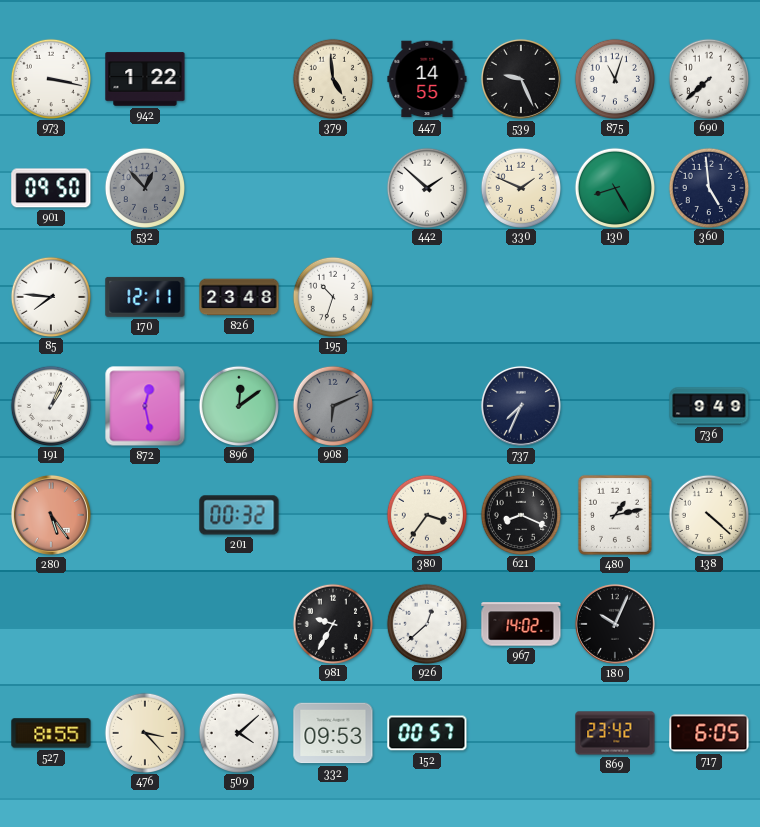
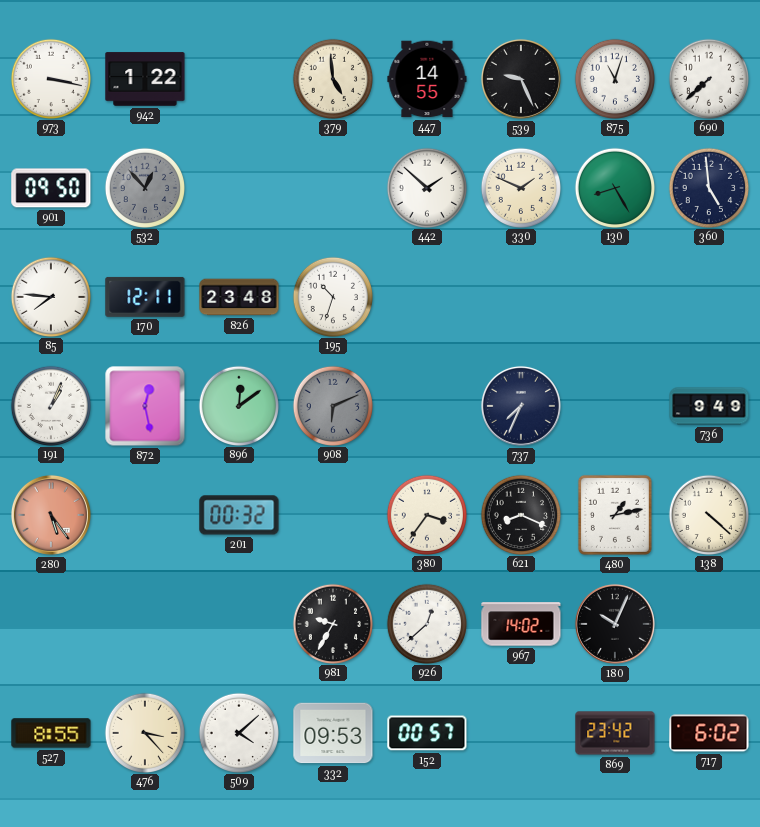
717: 6:05 -> 6:02 (709, 733)
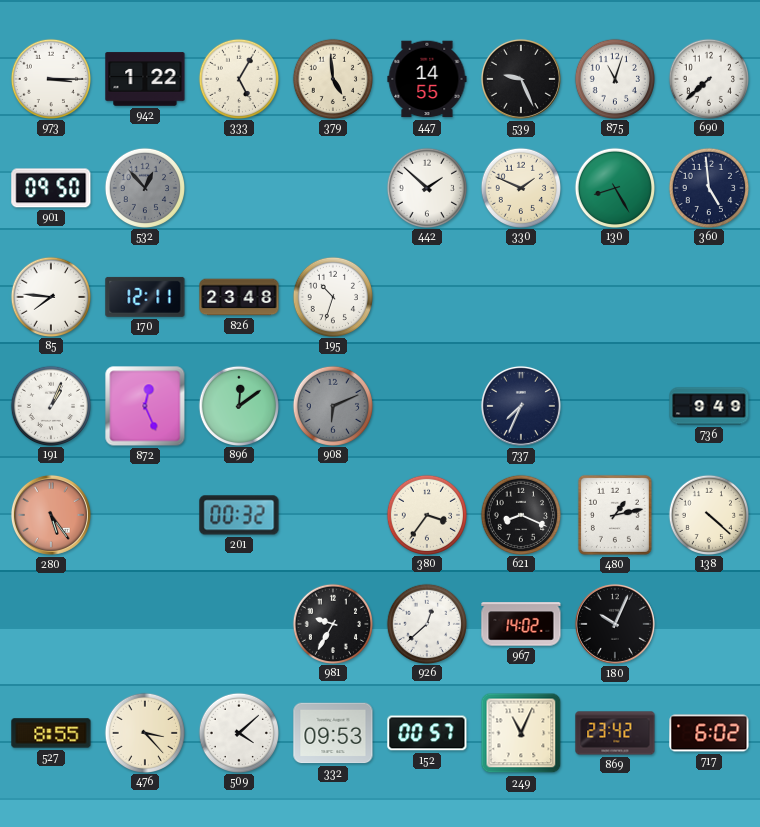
973: 3:17 -> 3:15 (50, 78)
333: none -> 5:05 (238, 78)
872: 12:28 -> 12:26 (145, 406)
249: none -> 11:04 (521, 733)
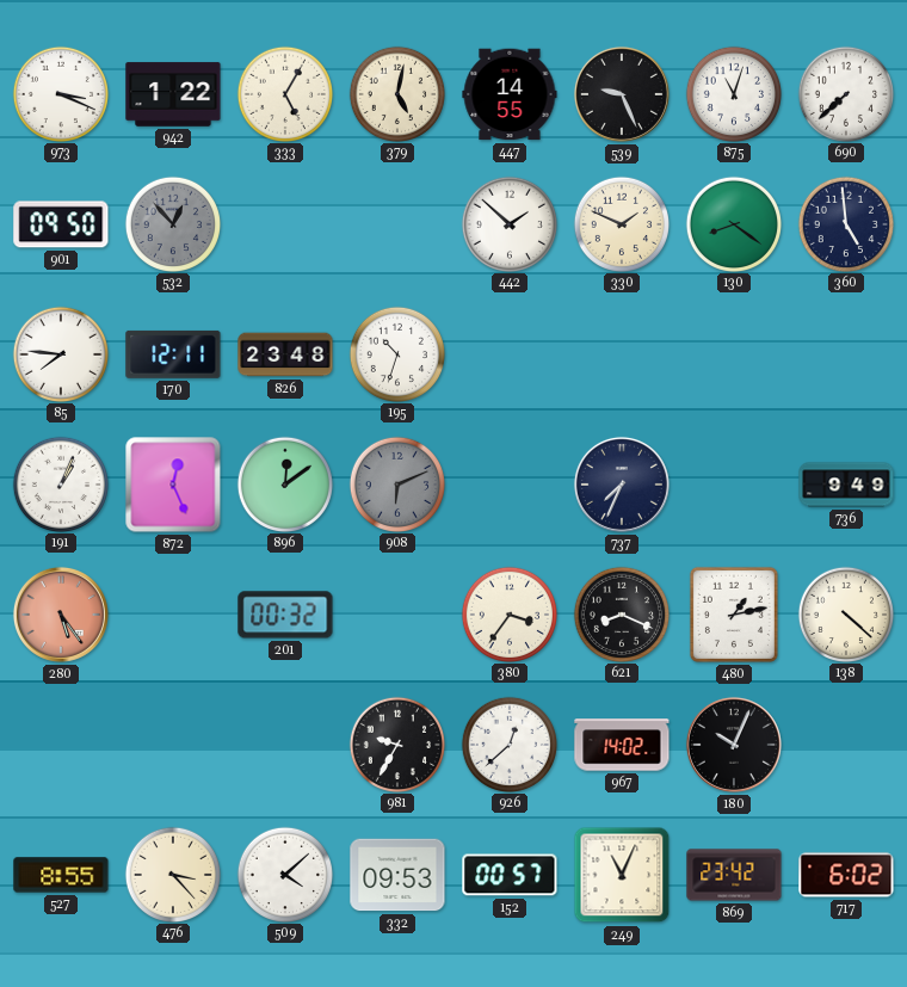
973: 3:15 -> 3:19 (60, 93)
379: 4:59 -> 5:02 (396, 93)
130: 8:25 -> 8:21 (733, 223)
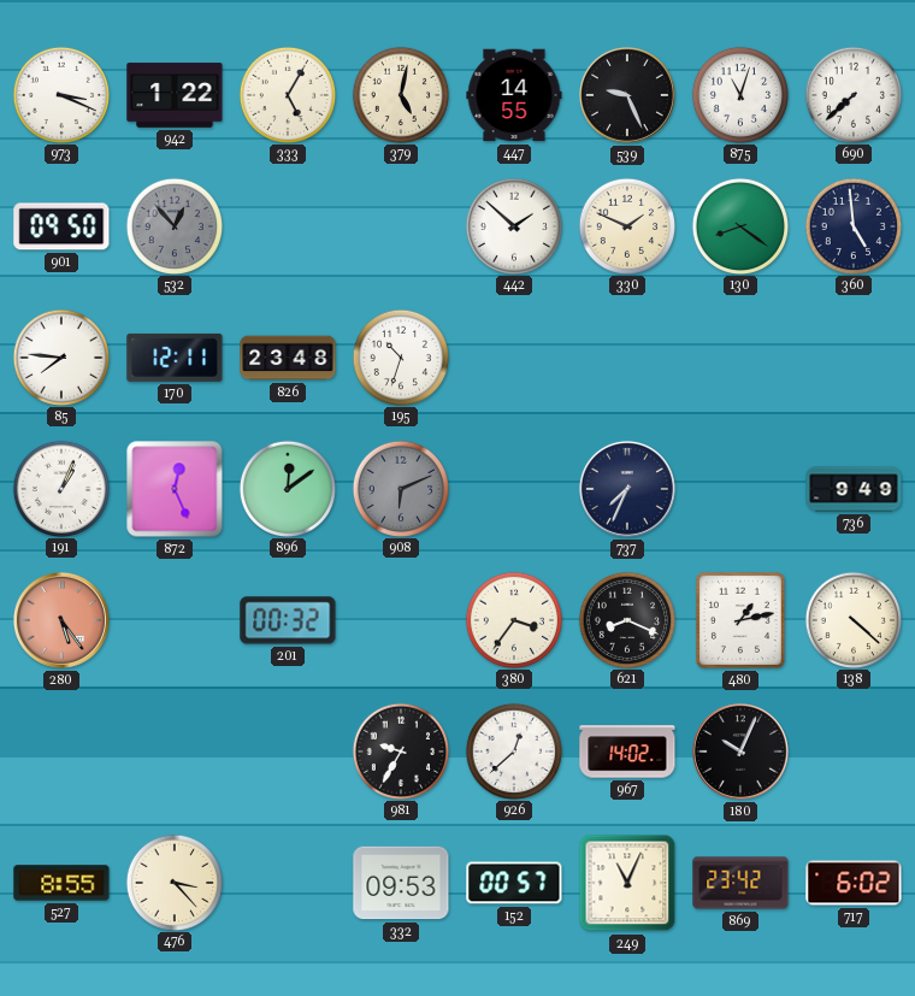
509: 4:08 -> none (284, 874)
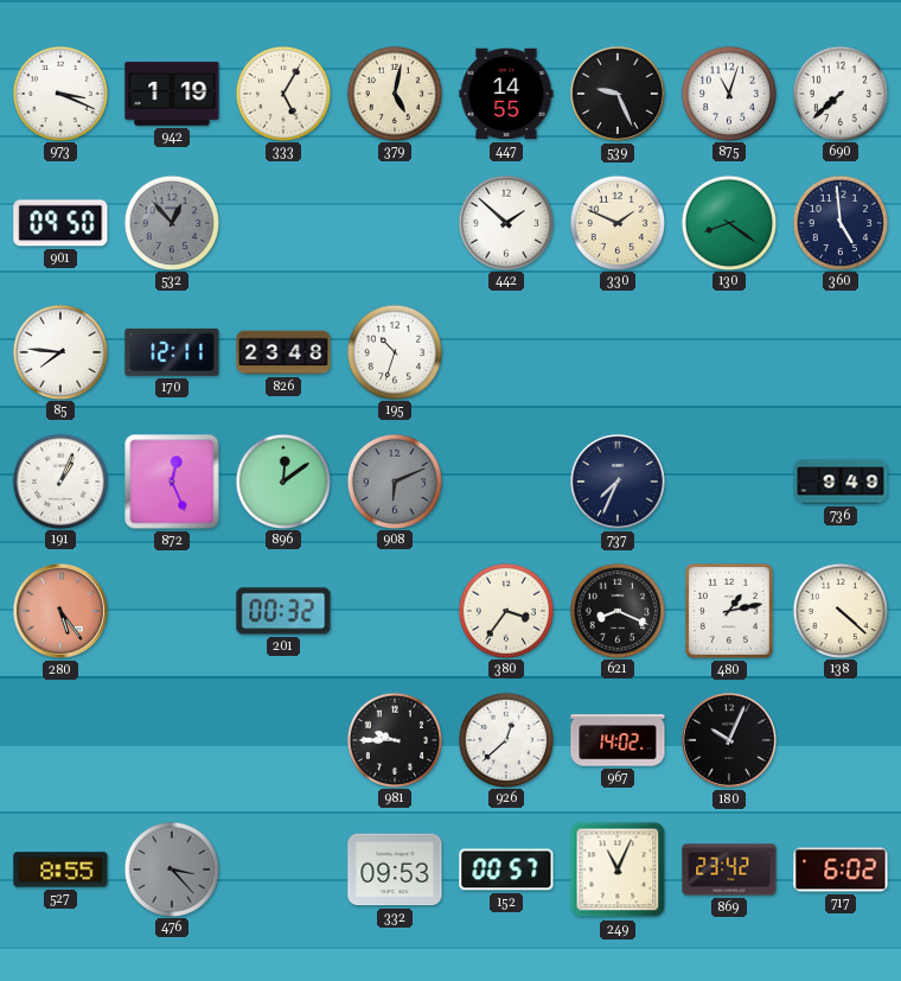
942: 1:22 -> 1:19 (172, 94)
981: 9:35 -> 9:45 (394, 739)
476 dial: cream -> grey (171, 868)
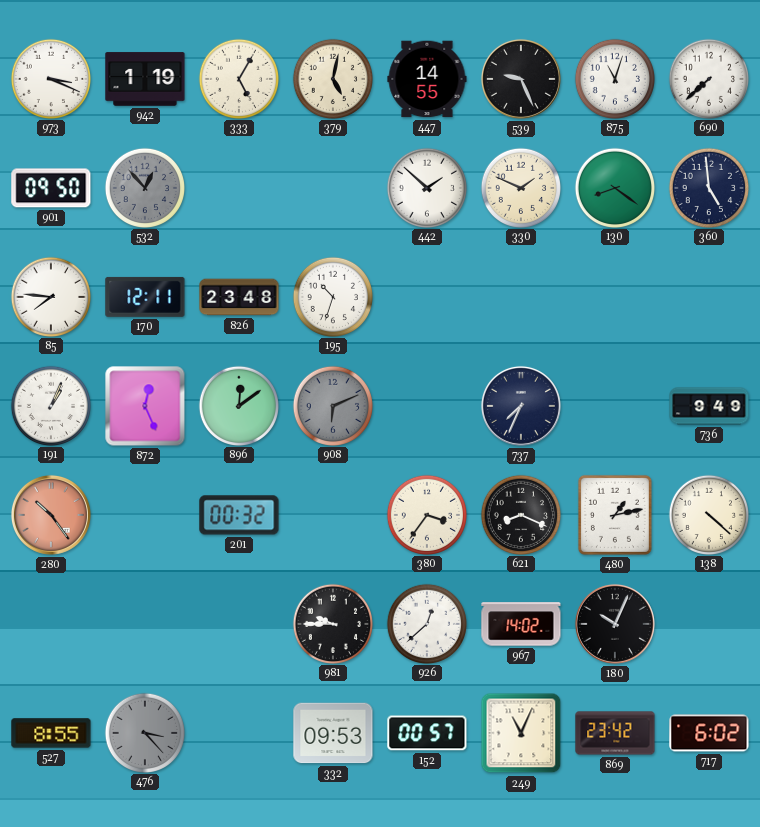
280: 5:24 -> 10:24 (51, 515)
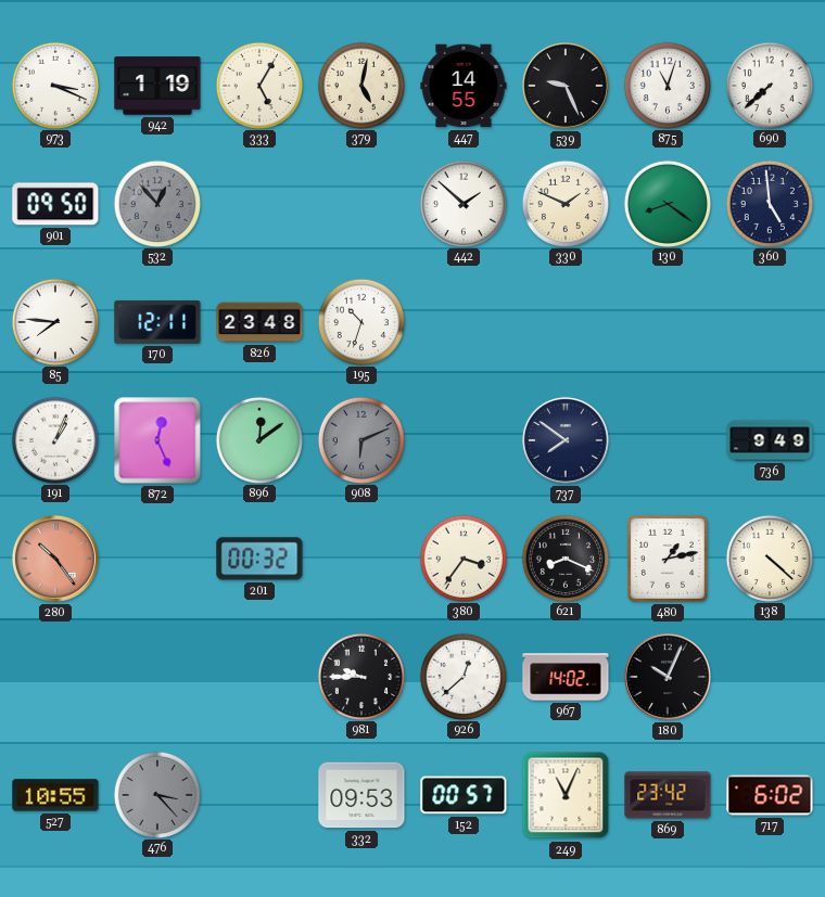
737: 7:34 -> 7:51 (566, 440)
527: 8:55 -> 10:55 (55, 795)
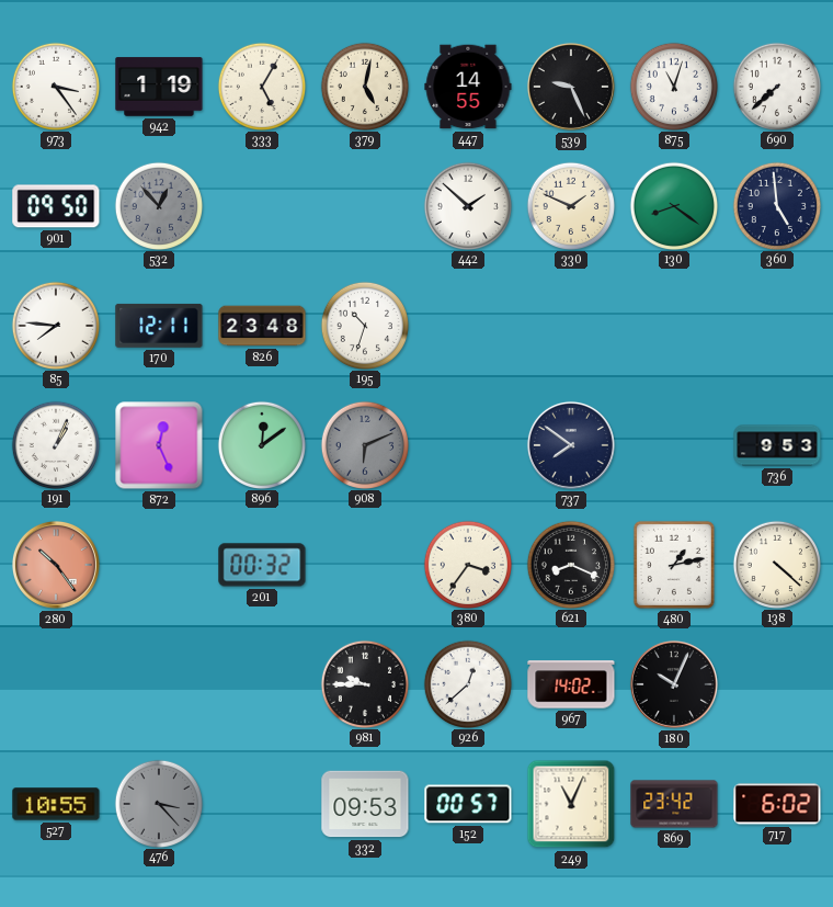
973: 3:19 -> 3:24 (55, 86)
736: 9:49 -> 9:53 (777, 445)
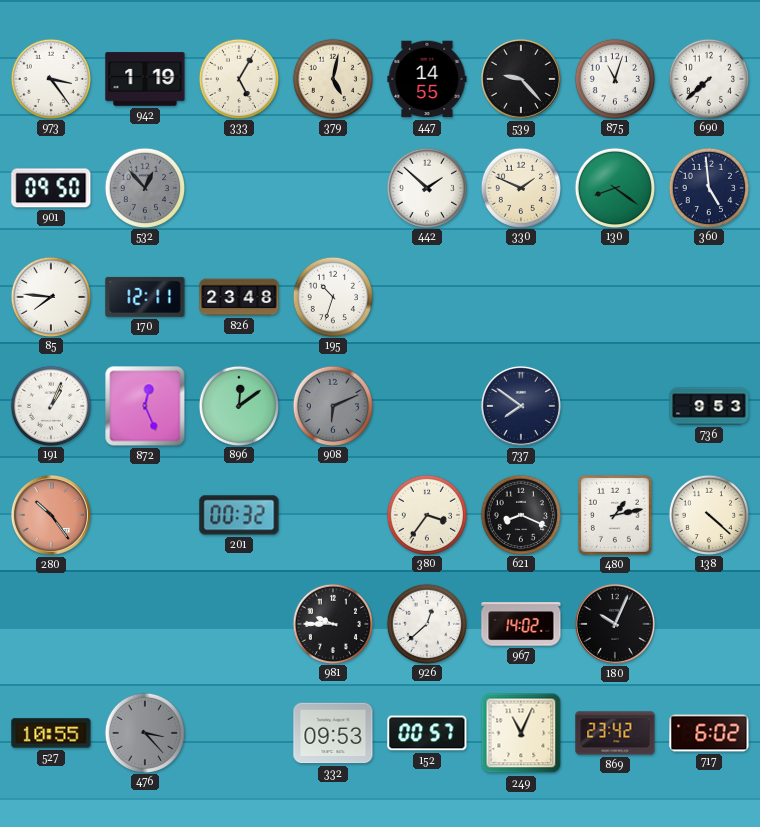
539: 9:26 -> 9:23 (521, 79)
